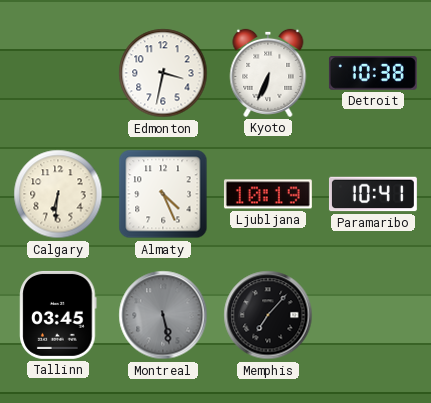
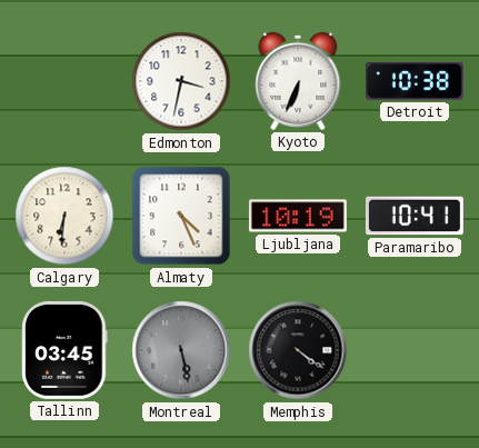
Memphis: 7:07 -> 4:21 (298, 350)
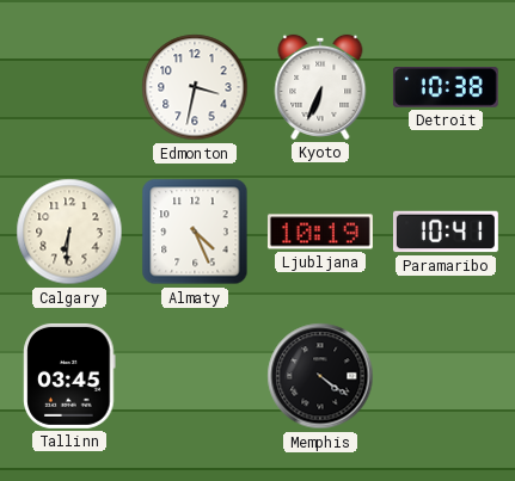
Montreal: 5:28 -> none (181, 350)
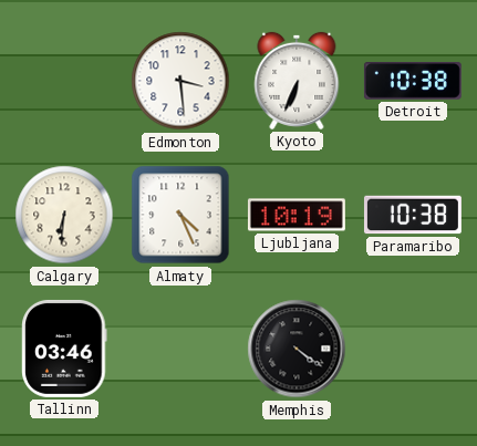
Edmonton: 3:32 -> 3:29 (180, 81)
Paramaribo: 10:41 -> 10:38 (413, 215)
Tallinn: 03:45 -> 03:46 (64, 349)
